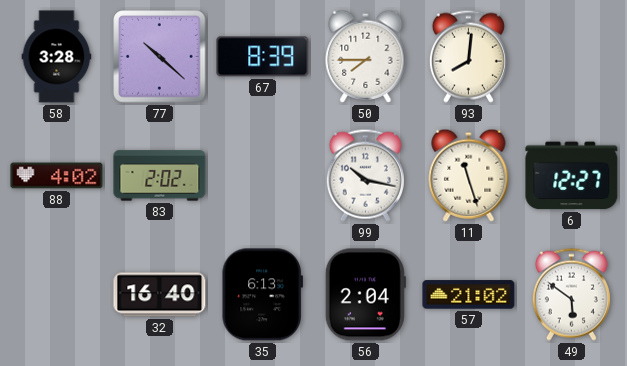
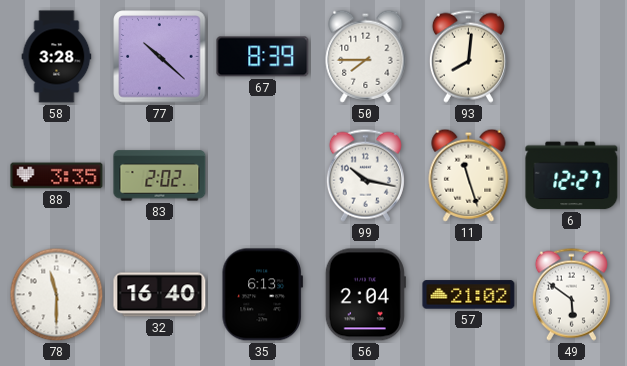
88: 4:02 -> 3:35 (57, 176)
78: none -> 11:30 (57, 295)
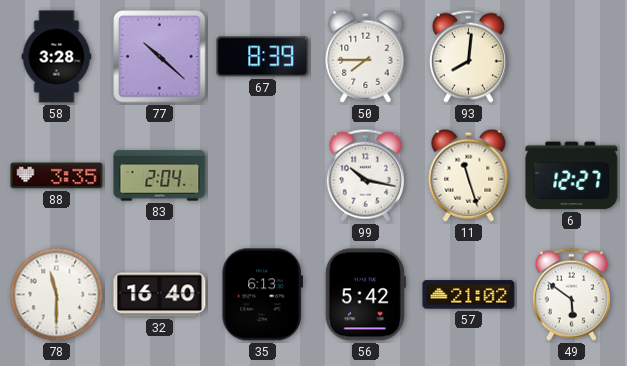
83: 2:02 -> 2:04 (160, 176)
56: 2:04 -> 5:42 (365, 295)
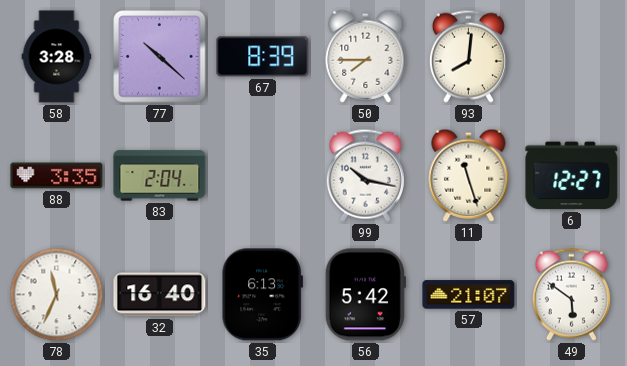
78: 11:30 -> 11:34 (57, 295)
57: 21:02 -> 21:07 (469, 295)
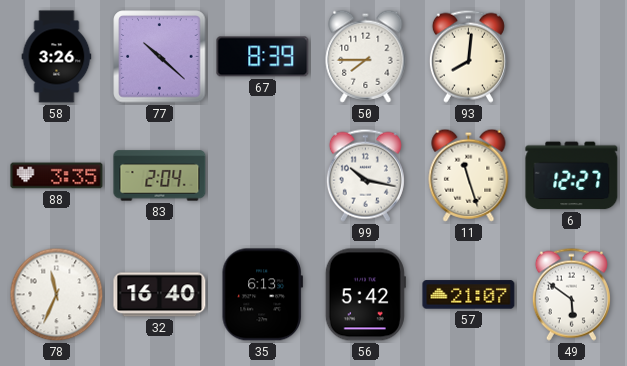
58: 3:28 -> 3:26 (57, 57)
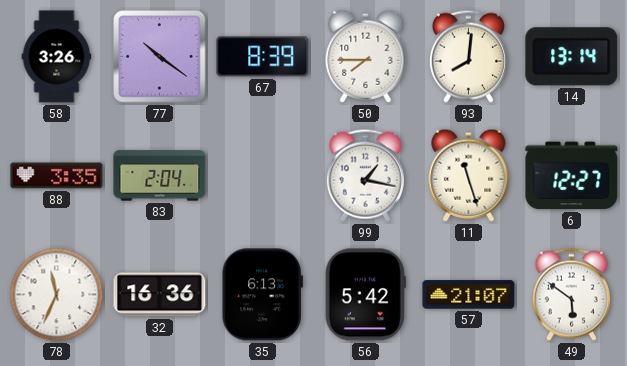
77: 10:22 -> 10:21 (160, 57)
14: none -> 13:14 (572, 57)
99: 10:17 -> 1:17 (365, 175)
32: 16:40 -> 16:36 (160, 295)
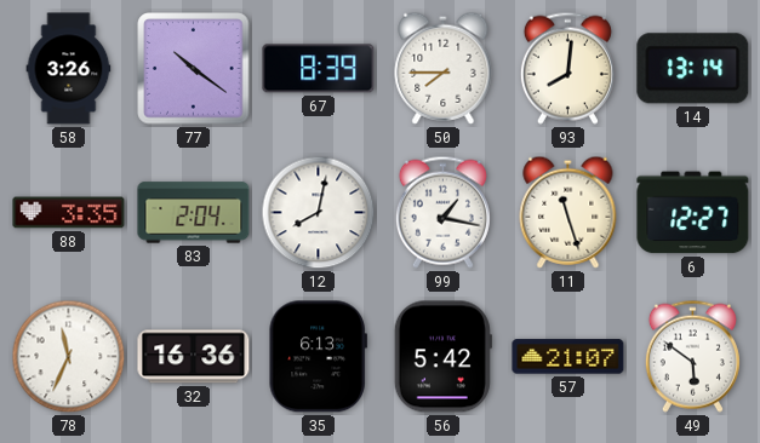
12: none -> 8:02 (319, 213)
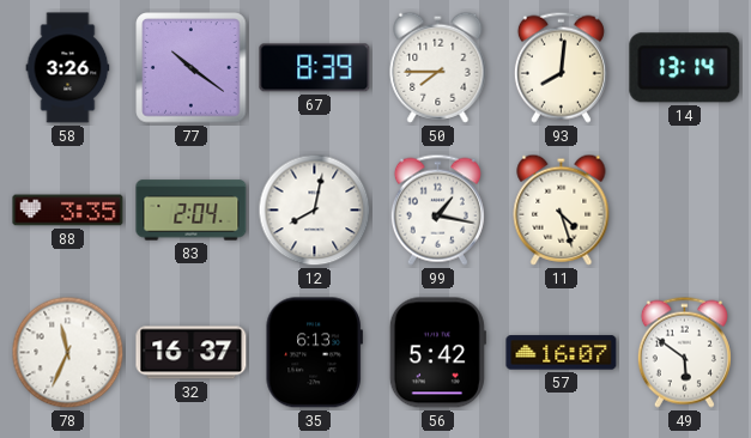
11: 11:27 -> 4:27 (562, 209)
6: 12:27 -> none (693, 213)
32: 16:36 -> 16:37 (192, 353)
57: 21:07 -> 16:07 (562, 353)
